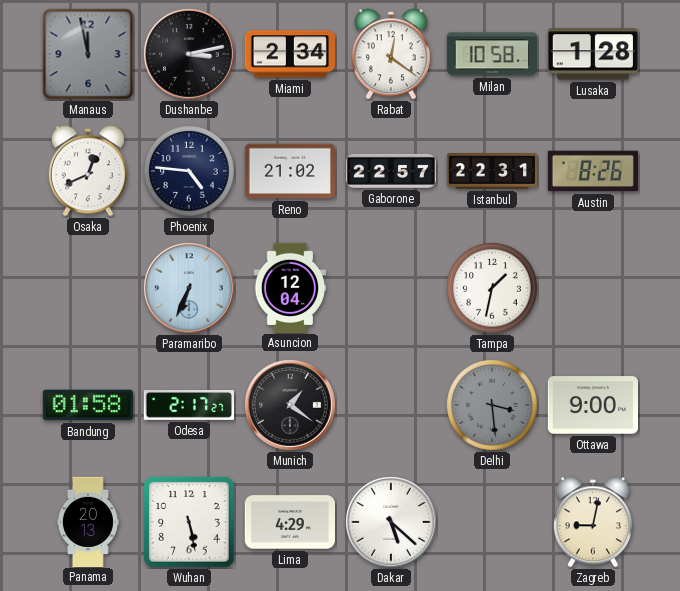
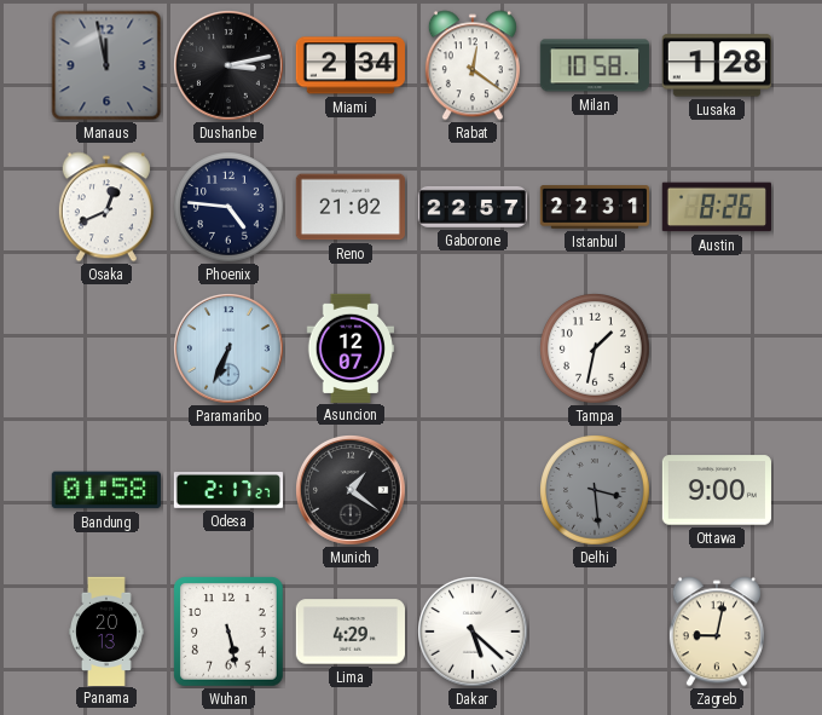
Asuncion: 12:04 -> 12:07 (351, 347)
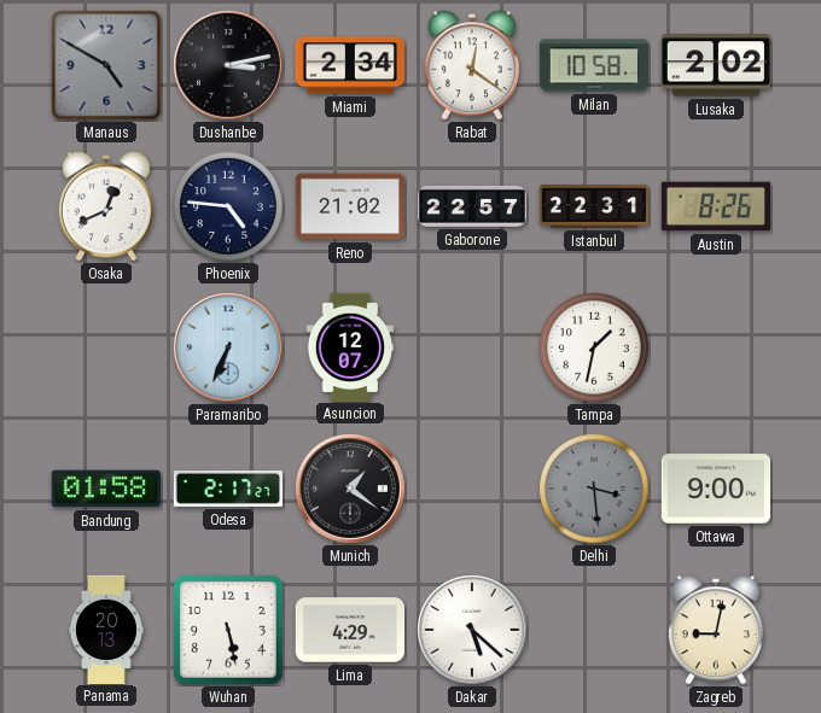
Manaus: 11:58 -> 4:50 (106, 65)
Lusaka: 1:28 -> 2:02 (716, 65)
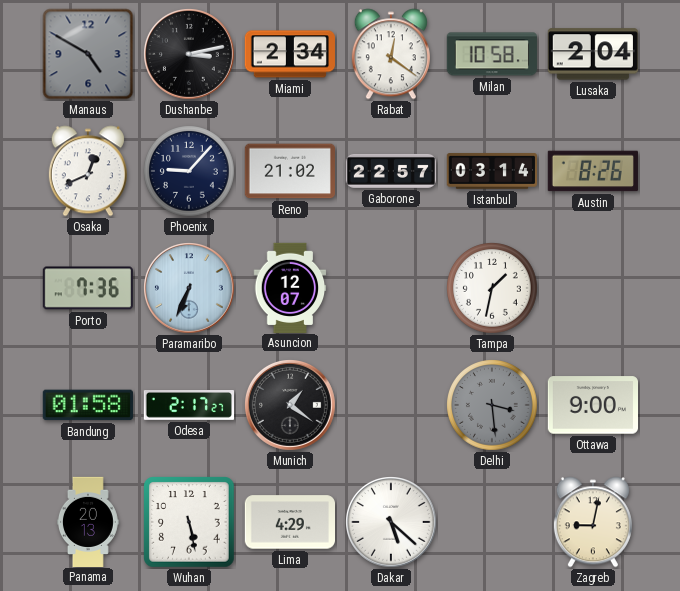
Lusaka: 2:02 -> 2:04 (593, 54)
Phoenix: 4:46 -> 9:07 (190, 172)
Istanbul: 22:31 -> 03:14 (491, 171)
Porto: none -> 7:36 (88, 288)
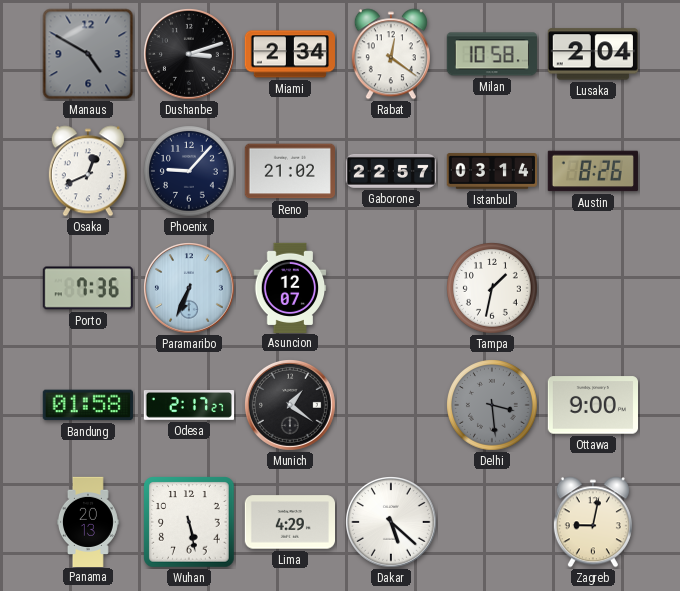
Dushanbe: 3:13 -> 3:12 (190, 55)
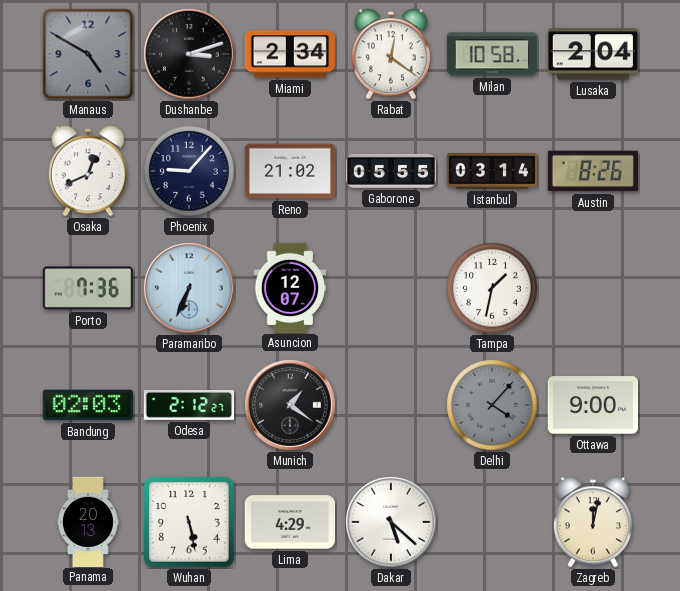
Gaborone: 22:57 -> 05:55 (390, 171)
Bandung: 01:58 -> 02:03 (88, 405)
Odesa: 2:17 -> 2:12 (188, 406)
Delhi: 3:29 -> 4:07 (493, 406)
Zagreb: 9:02 -> 12:02 (593, 522)
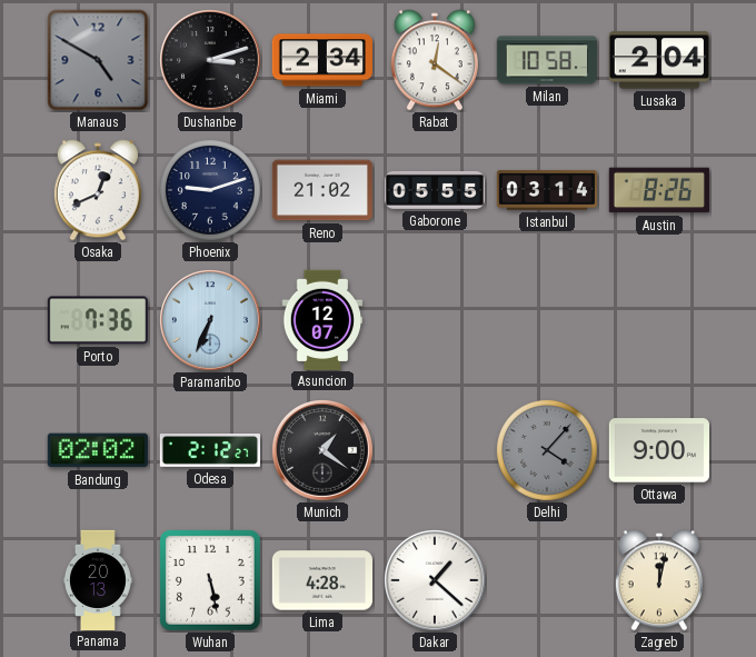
Phoenix: 9:07 -> 9:12 (211, 191)
Tampa: 1:32 -> none (493, 289)
Bandung: 02:03 -> 02:02 (98, 450)
Lima: 4:29 -> 4:28 (321, 580)
Dakar: 5:22 -> 1:22 (436, 581)
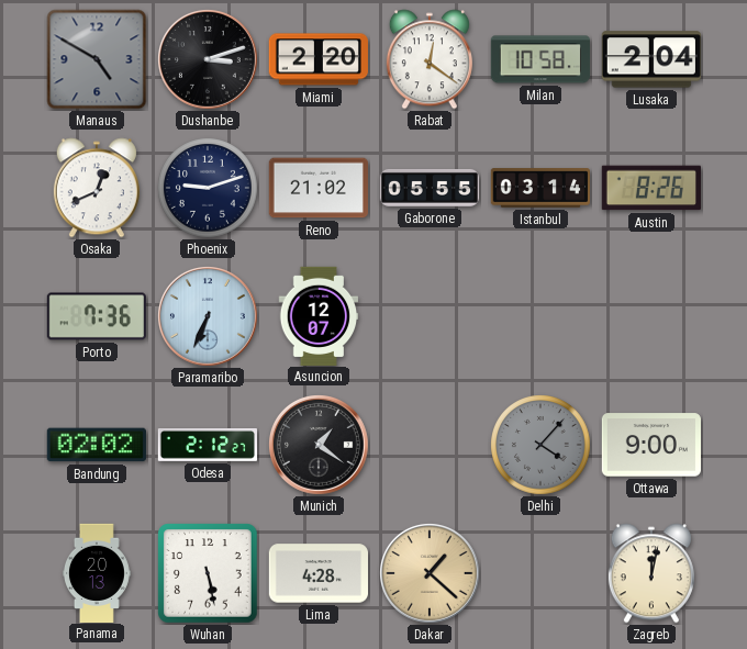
Miami: 2:34 -> 2:20 (319, 59)
Dakar dial: white -> champagne (431, 574)
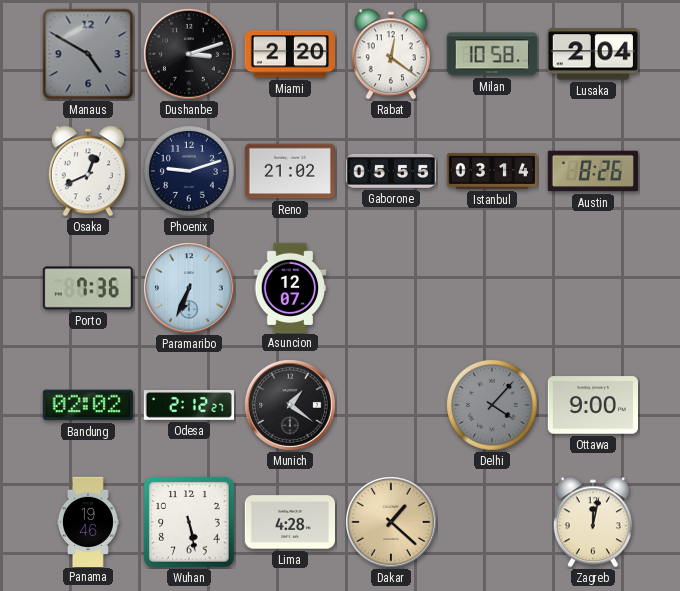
Panama: 20:13 -> 19:46 (88, 521)
